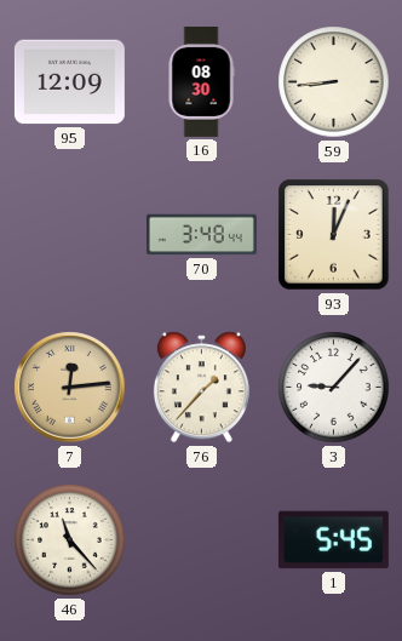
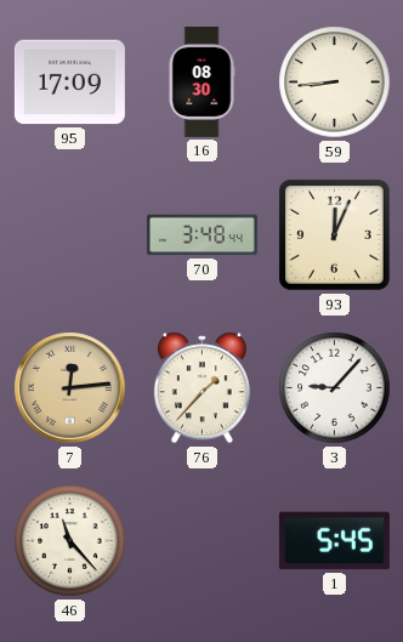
95: 12:09 -> 17:09 (69, 83)
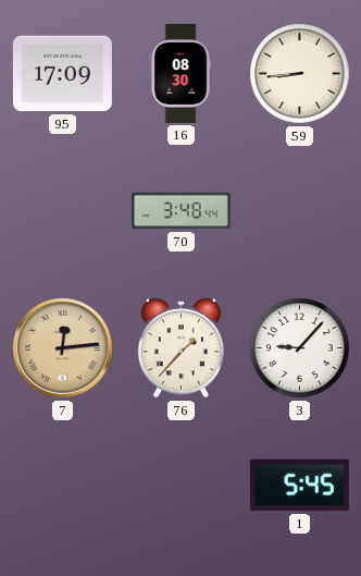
93: 12:04 -> none (335, 235)
46: 11:23 -> none (70, 541)
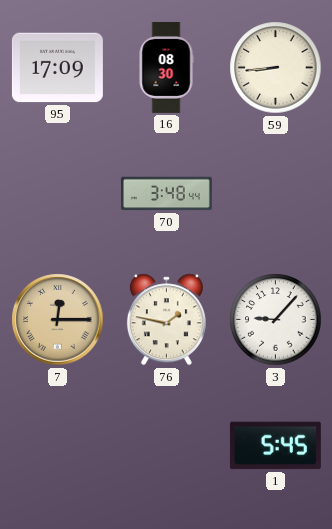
7: 12:14 -> 12:15 (58, 320)
76: 1:37 -> 1:47 (166, 320)
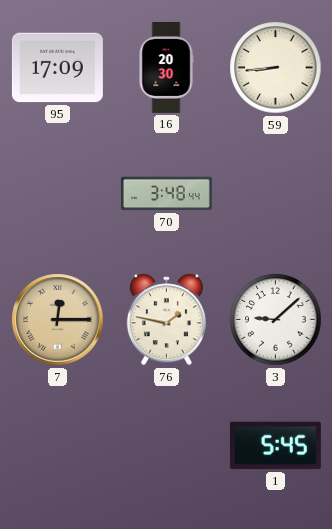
16: 08:30 -> 20:30 (166, 67)
3: 9:07 -> 9:08 (276, 320)
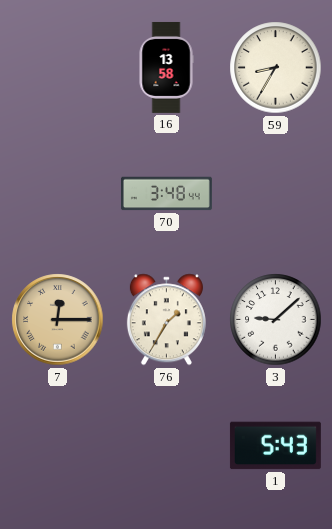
95: 17:09 -> none (57, 68)
16: 20:30 -> 13:58 (166, 67)
59: 8:44 -> 8:35 (276, 68)
76: 1:47 -> 1:35 (166, 320)
1: 5:45 -> 5:43 (275, 446)
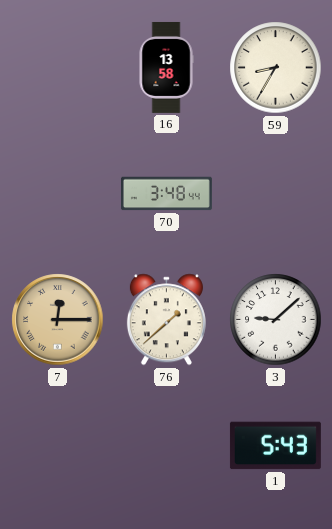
76: 1:35 -> 1:38 (166, 320)
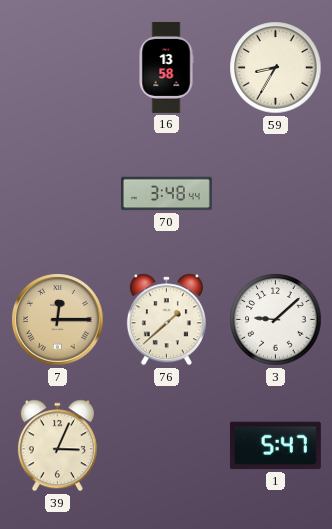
39: none -> 3:04 (57, 446)
1: 5:43 -> 5:47 (275, 446)
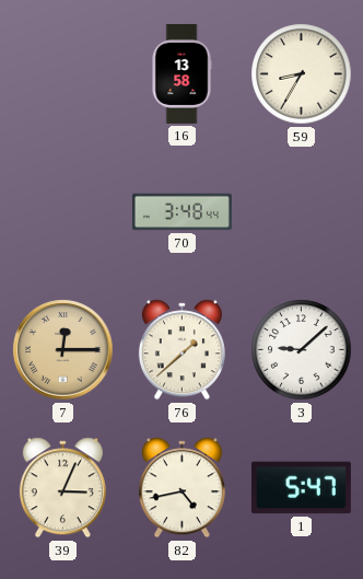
82: none -> 4:43 (181, 488)
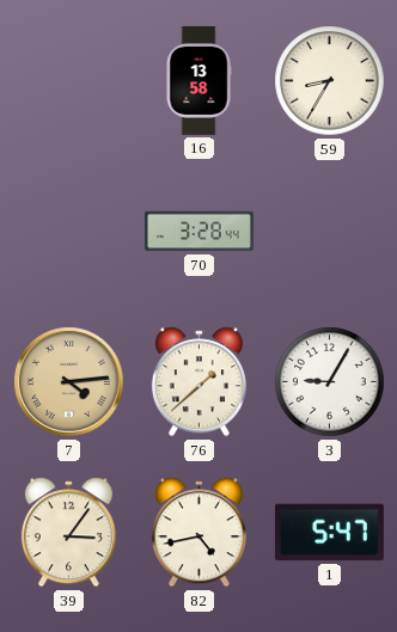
70: 3:48 -> 3:28 (198, 232)
7: 12:15 -> 4:14 (69, 382)
3: 9:08 -> 9:05 (330, 382)
39: 3:04 -> 3:06 (68, 533)
